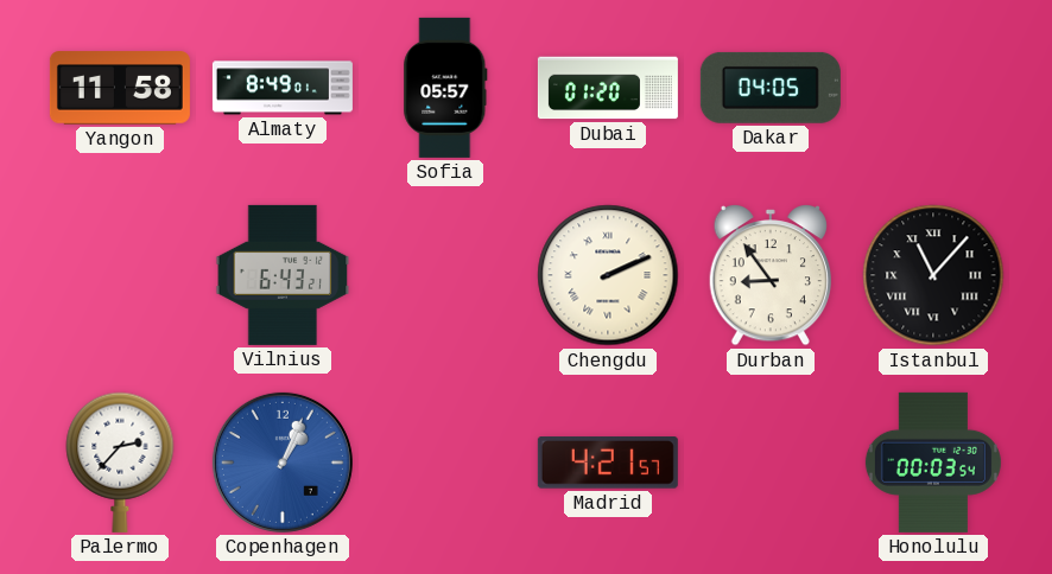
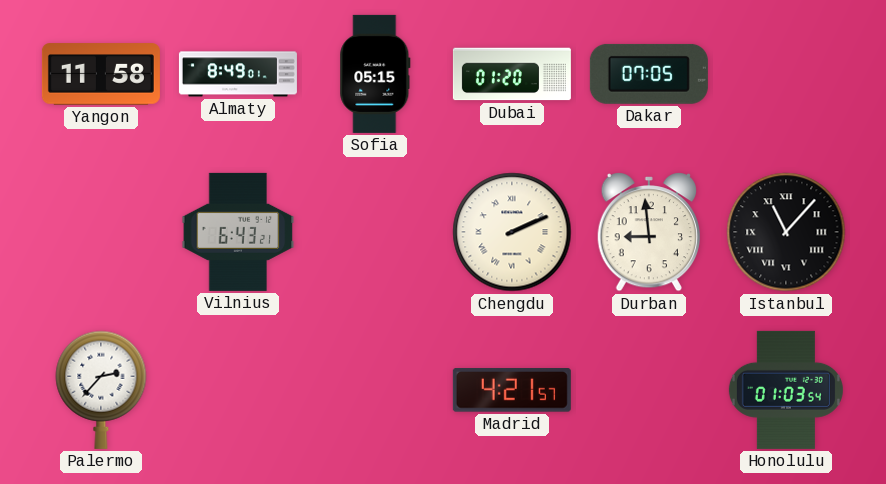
Sofia: 05:57 -> 05:15 (375, 74)
Dakar: 04:05 -> 07:05 (649, 74)
Durban: 8:54 -> 8:59 (649, 233)
Copenhagen: 1:04 -> none (283, 463)
Honolulu: 00:03 -> 01:03 (786, 390)
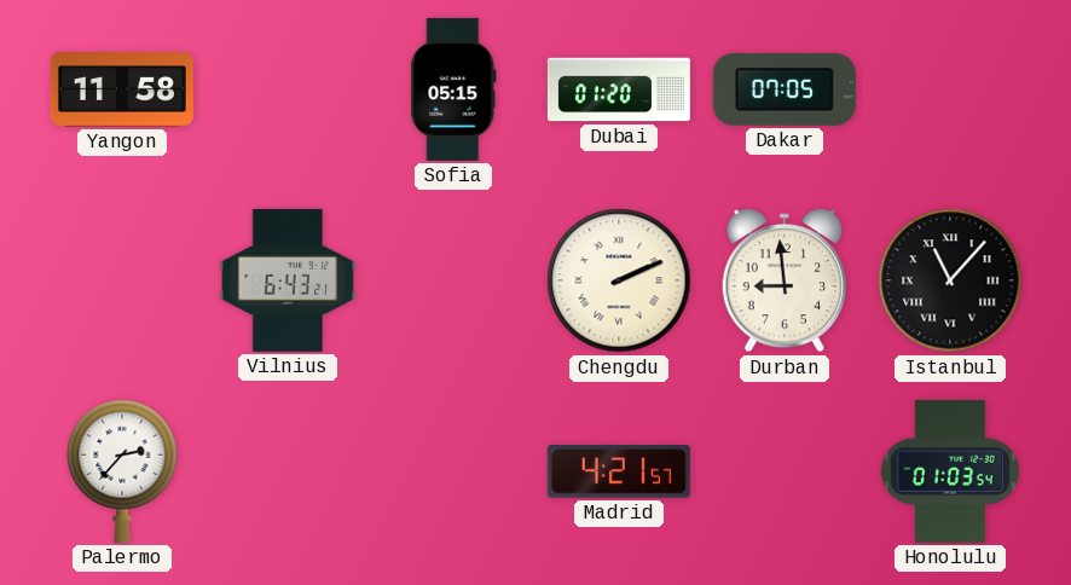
Almaty: 8:49 -> none (238, 74)
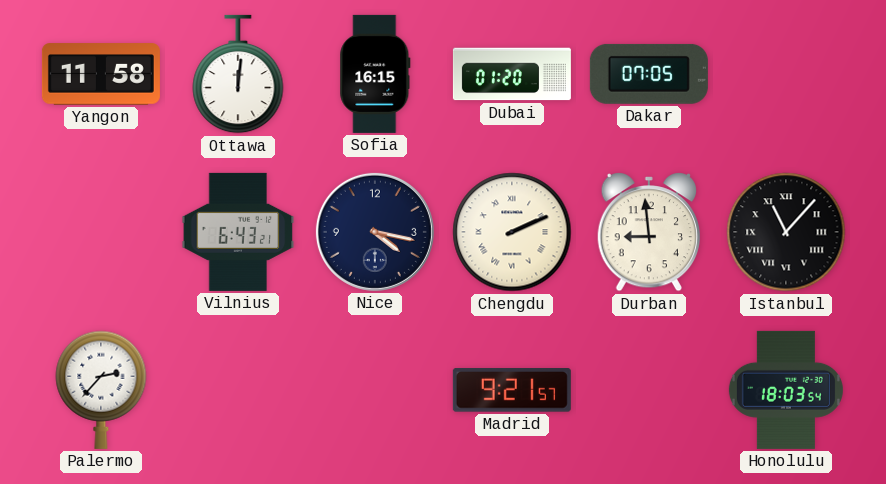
Ottawa: none -> 12:01 (238, 74)
Sofia: 05:15 -> 16:15 (375, 74)
Nice: none -> 4:17 (375, 232)
Madrid: 4:21 -> 9:21 (512, 391)
Honolulu: 01:03 -> 18:03 (786, 390)
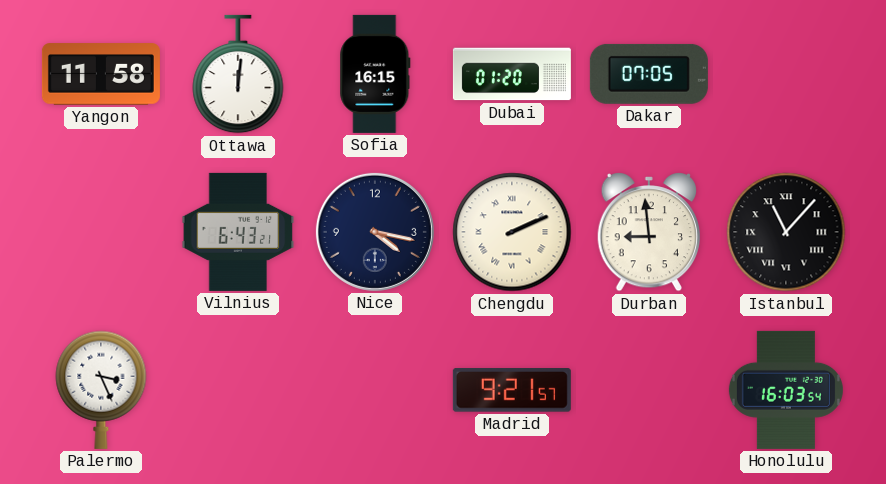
Palermo: 2:37 -> 3:26 (101, 390)
Honolulu: 18:03 -> 16:03 (786, 390)
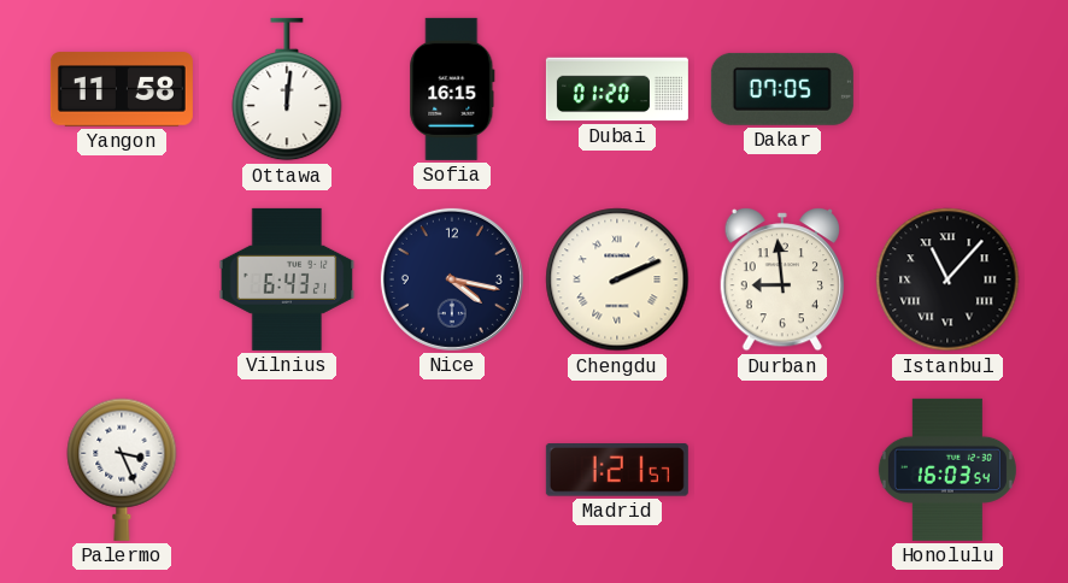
Madrid: 9:21 -> 1:21 (617, 471)
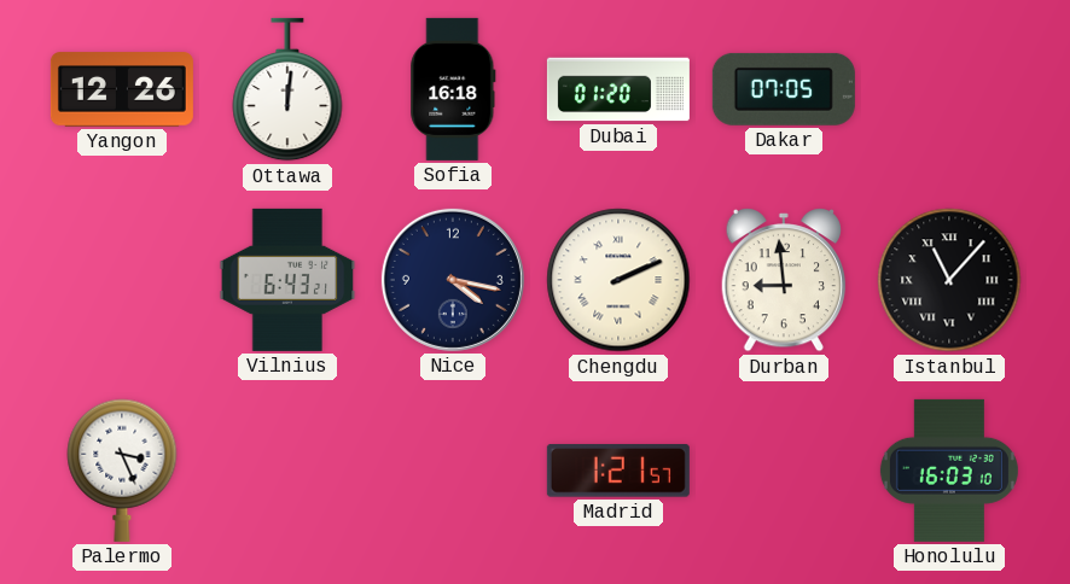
Yangon: 11:58 -> 12:26 (122, 89)
Sofia: 16:15 -> 16:18 (453, 89)
Honolulu: 16:03:54 -> 16:03:10 (949, 471)
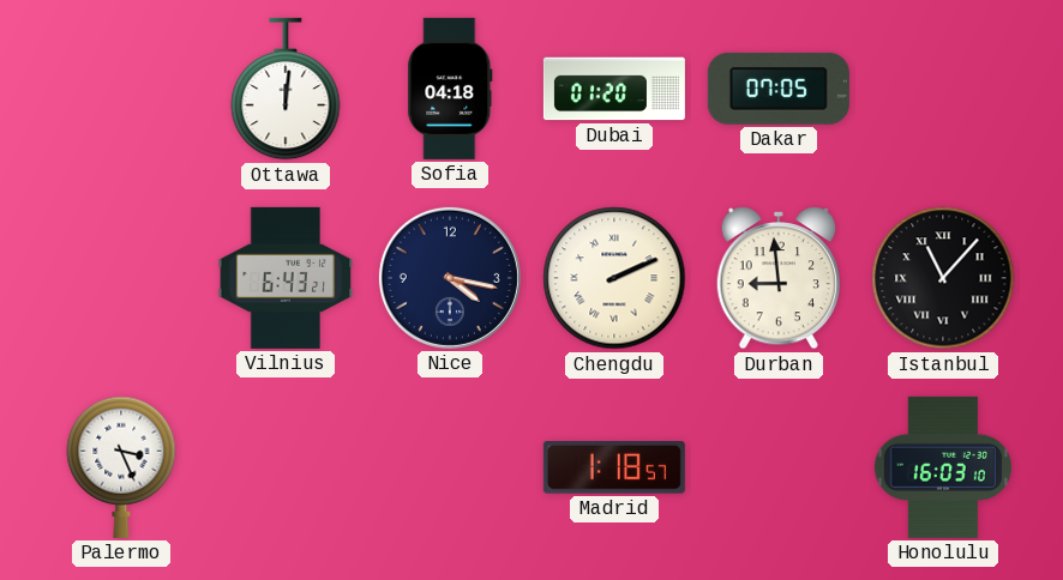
Yangon: 12:26 -> none (122, 89)
Sofia: 16:18 -> 04:18 (450, 89)
Madrid: 1:21 -> 1:18 (614, 469)
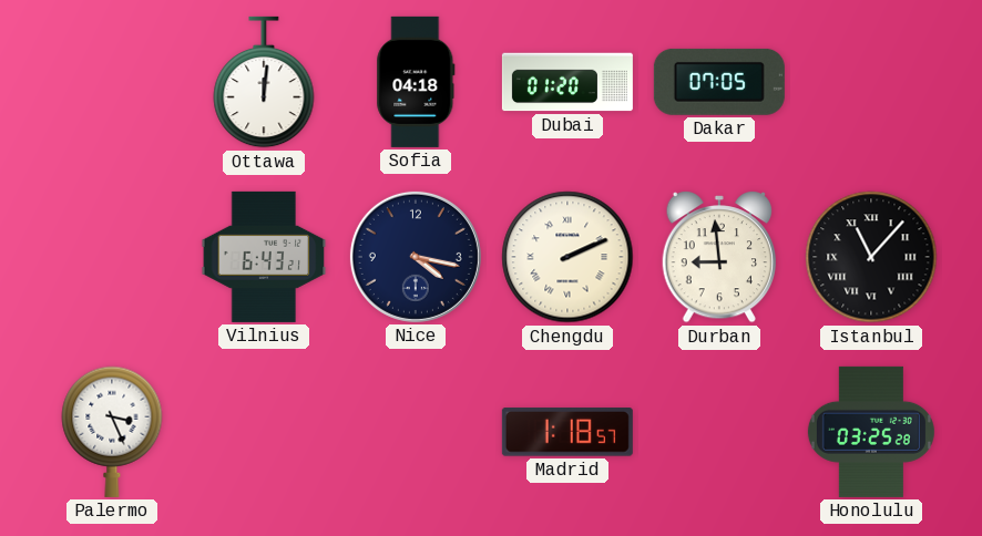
Honolulu: 16:03 -> 03:25 (871, 432)
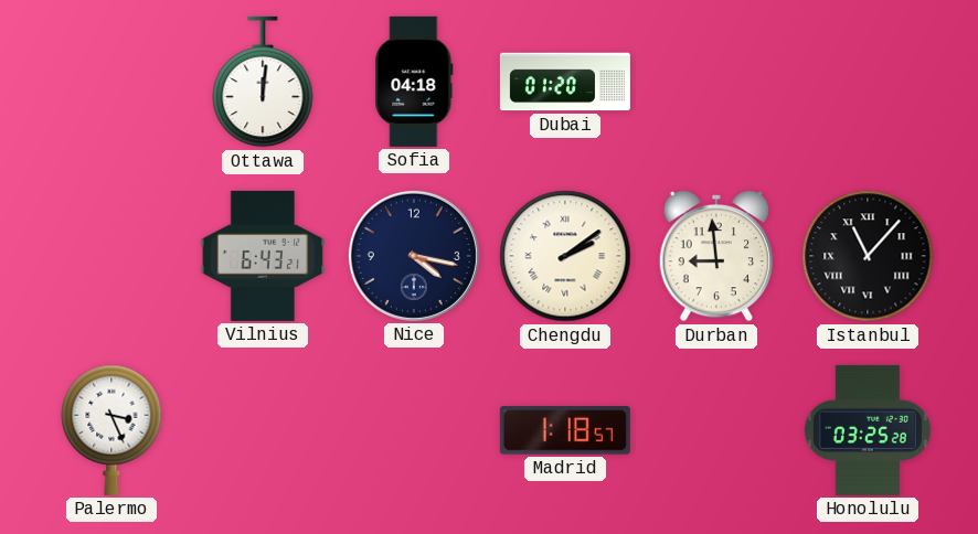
Dakar: 07:05 -> none (719, 82)
Chengdu: 2:11 -> 2:09 (565, 256)
